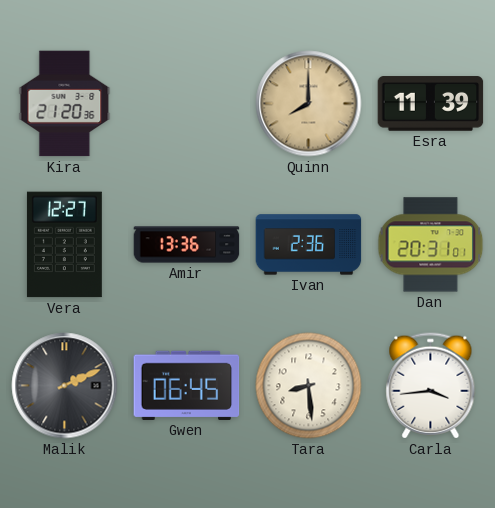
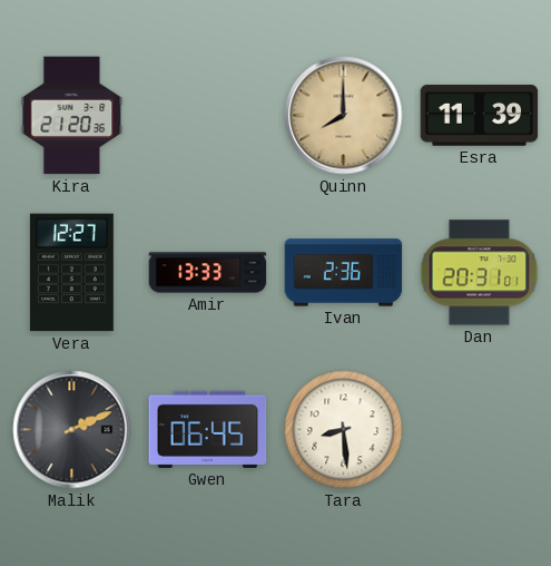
Amir: 13:36 -> 13:33 (208, 273)
Carla: 3:44 -> none (431, 386)
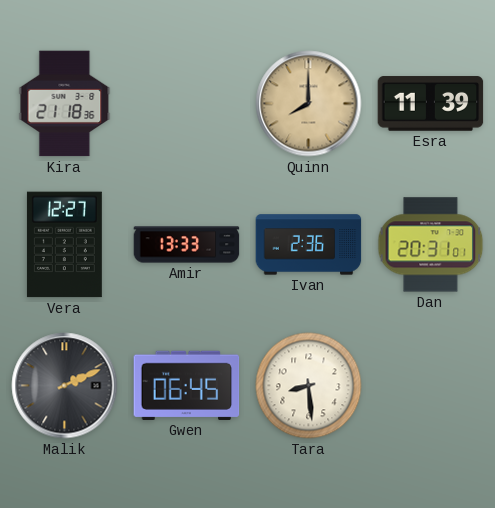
Kira: 21:20 -> 21:18 (65, 104)
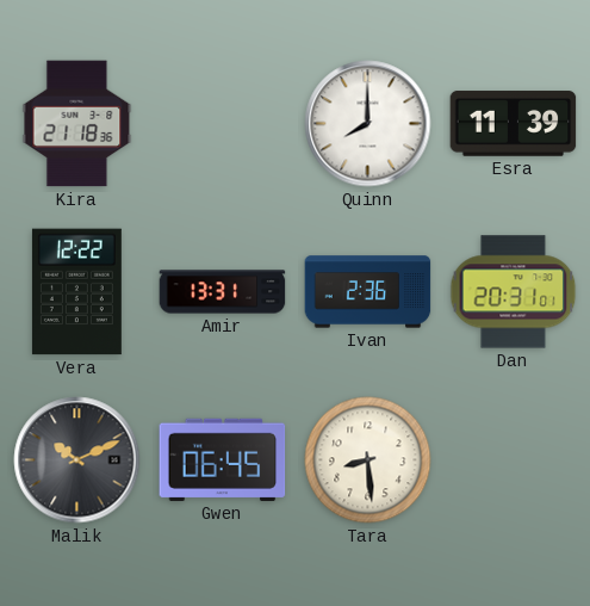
Quinn dial: champagne -> white (368, 124)
Vera: 12:27 -> 12:22 (76, 292)
Amir: 13:33 -> 13:31 (223, 292)
Malik: 2:11 -> 10:11 (77, 460)
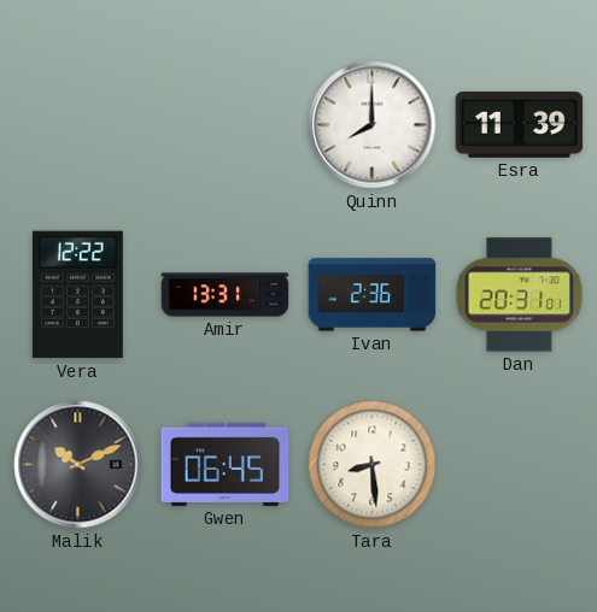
Kira: 21:18 -> none (77, 124)
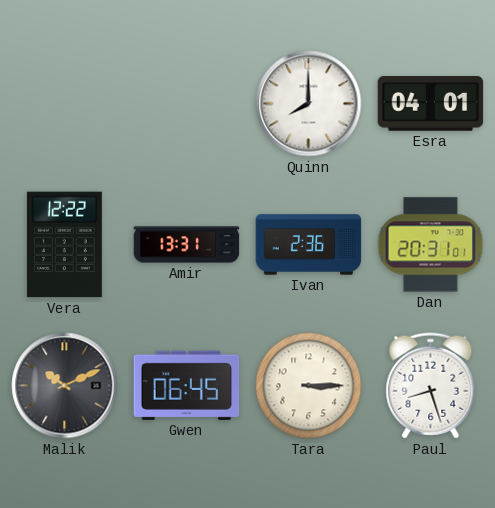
Esra: 11:39 -> 04:01 (431, 104)
Tara: 8:29 -> 3:15 (309, 386)
Paul: none -> 8:27 (431, 386)
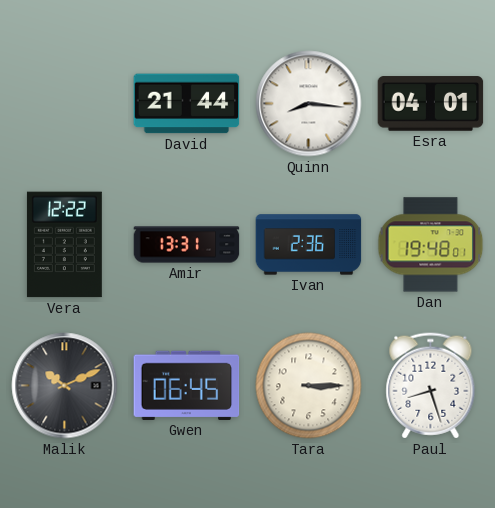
David: none -> 21:44 (187, 104)
Quinn: 8:00 -> 8:16 (309, 104)
Dan: 20:31 -> 19:48 (431, 245)
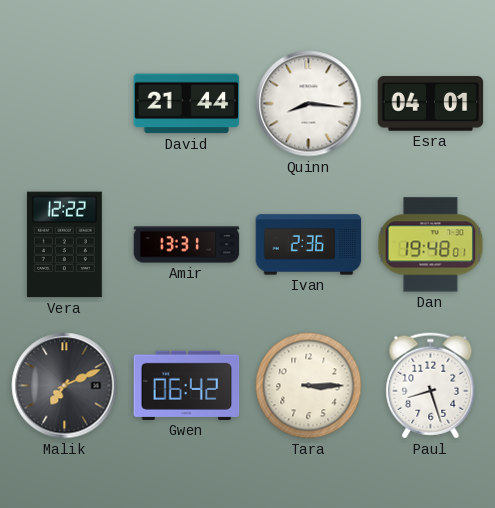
Malik: 10:11 -> 7:11 (65, 386)
Gwen: 06:45 -> 06:42 (187, 385)
